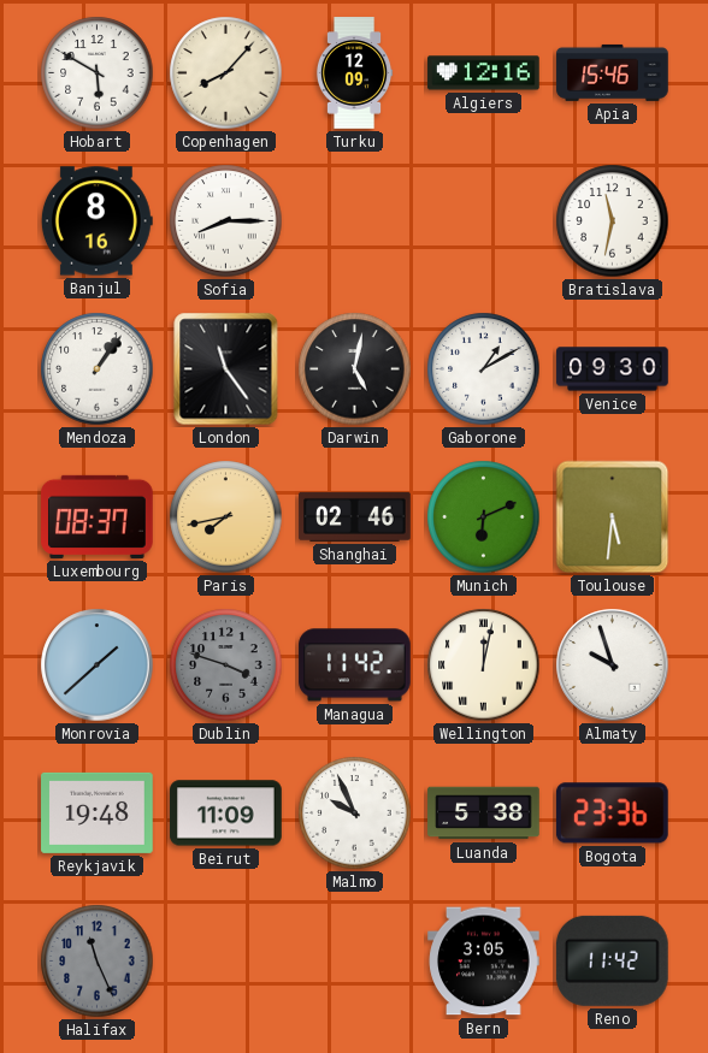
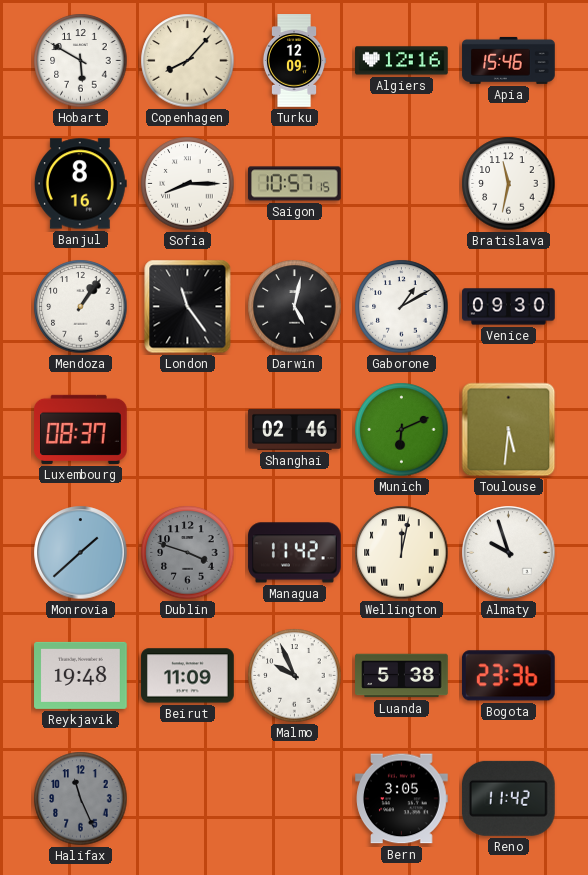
Saigon: none -> 10:57 (295, 184)
Paris: 7:43 -> none (226, 517)
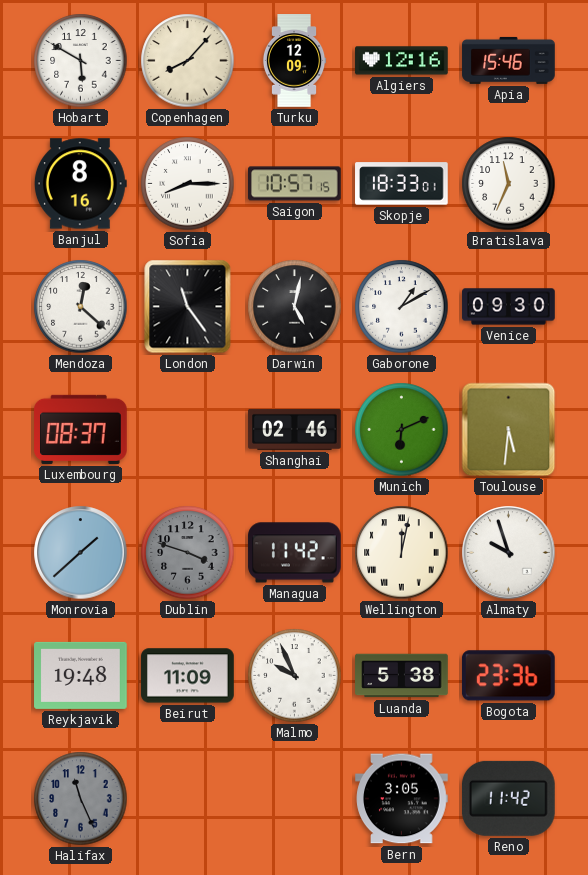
Skopje: none -> 18:33 (402, 184)
Bratislava: 11:32 -> 11:34 (509, 184)
Mendoza: 1:06 -> 12:22 (81, 307)
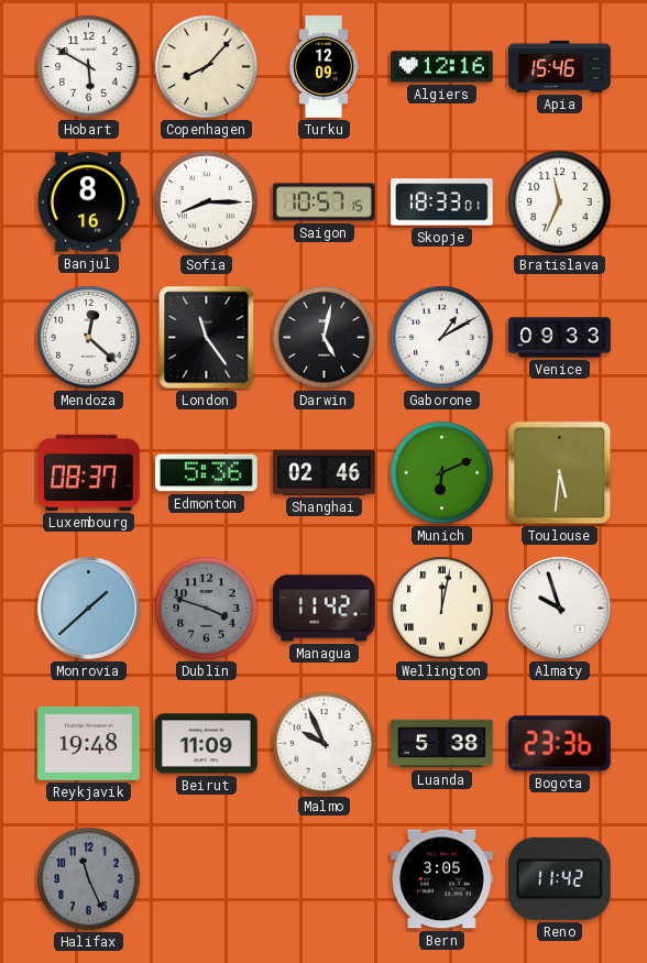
Venice: 09:30 -> 09:33 (560, 338)
Edmonton: none -> 5:36 (207, 473)
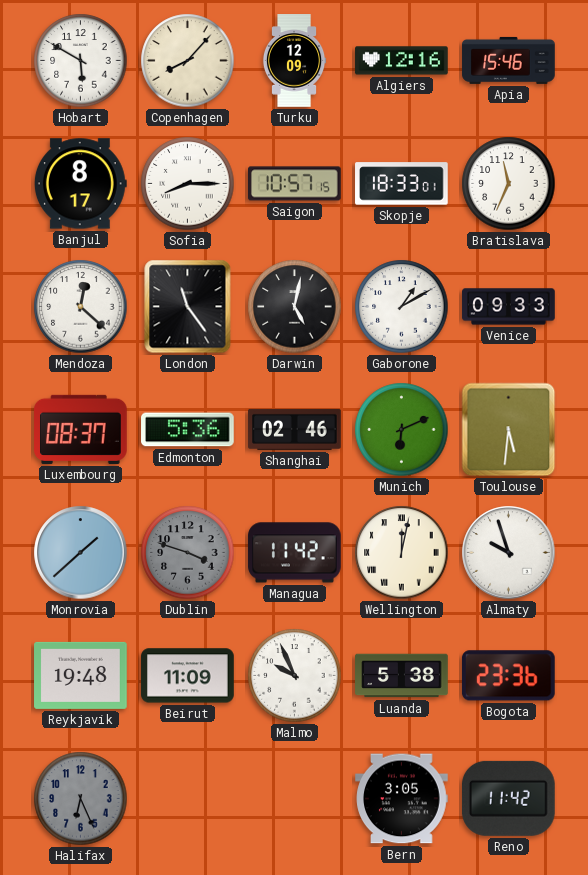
Banjul: 8:16 -> 8:17 (80, 184)
Halifax: 11:26 -> 6:26 (81, 799)
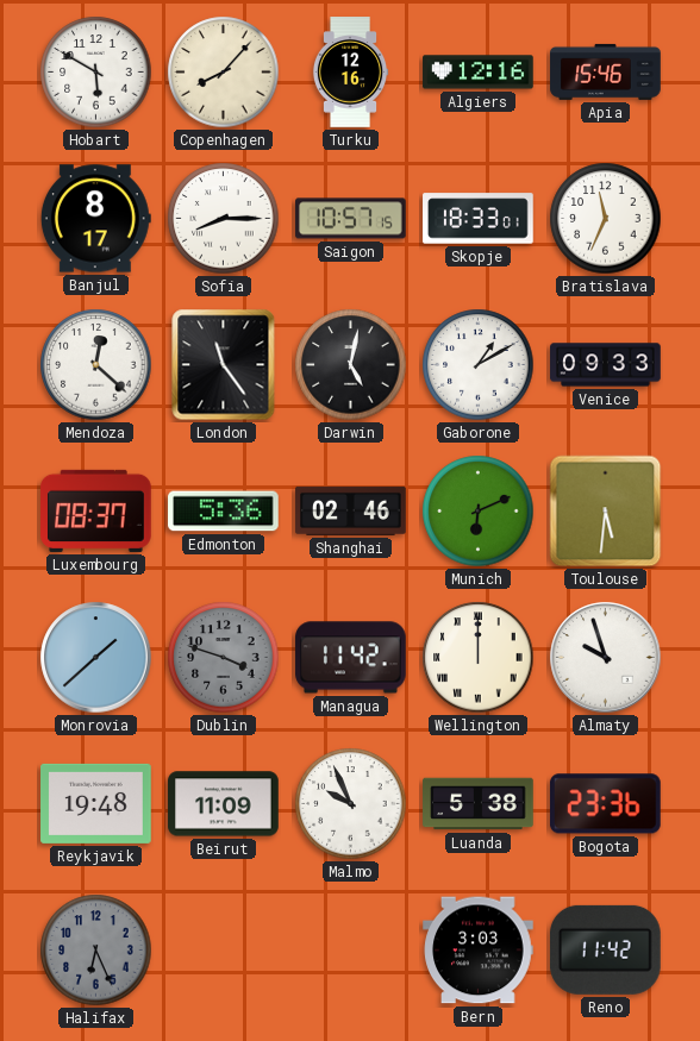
Turku: 12:09 -> 12:16 (350, 73)
Wellington: 12:02 -> 12:00 (479, 658)
Bern: 3:05 -> 3:03 (479, 951)
